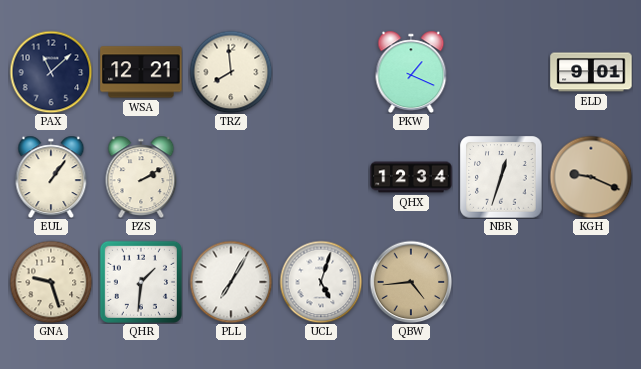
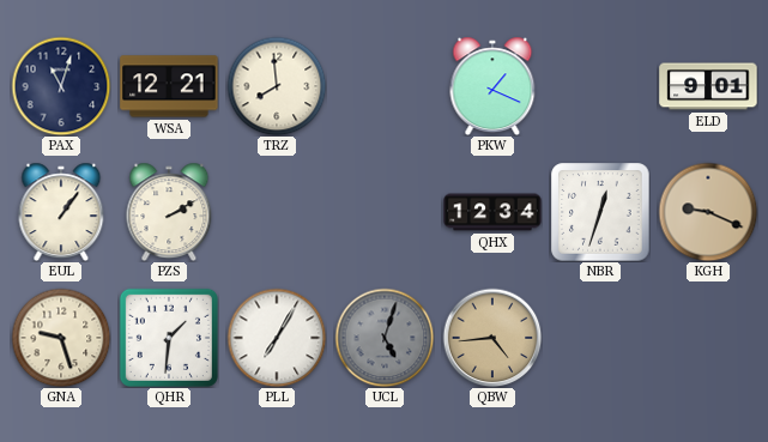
PAX: 11:08 -> 11:03 (61, 86)
UCL dial: white -> grey (385, 338)
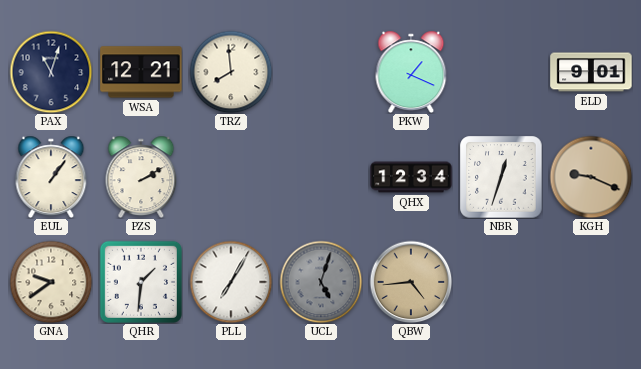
GNA: 9:27 -> 9:39 (51, 282)
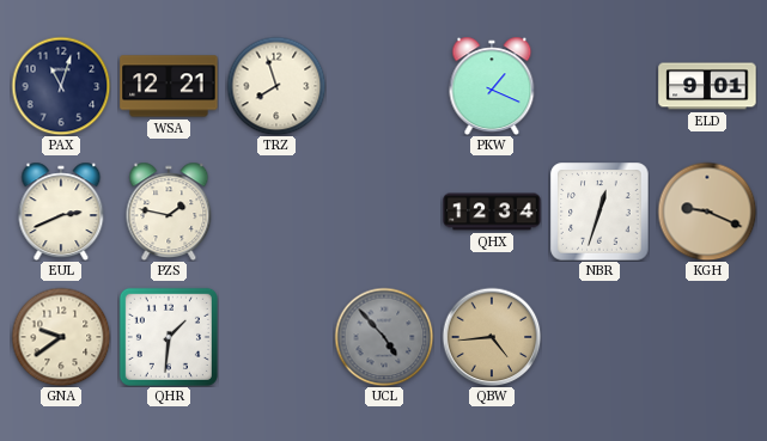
TRZ: 7:59 -> 7:57 (276, 86)
EUL: 1:06 -> 2:41 (61, 212)
PZS: 2:10 -> 1:47 (169, 212)
PLL: 7:05 -> none (231, 282)
UCL: 5:03 -> 4:53 (384, 337)
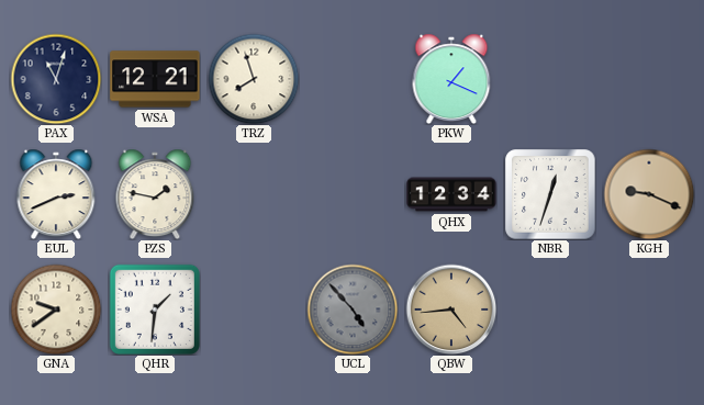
ELD: 9:01 -> none (707, 86)
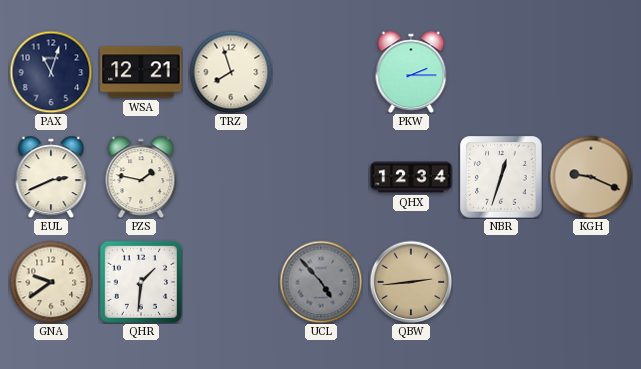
PKW: 1:19 -> 2:15 (411, 72)
QBW: 4:44 -> 2:44 (411, 282)
